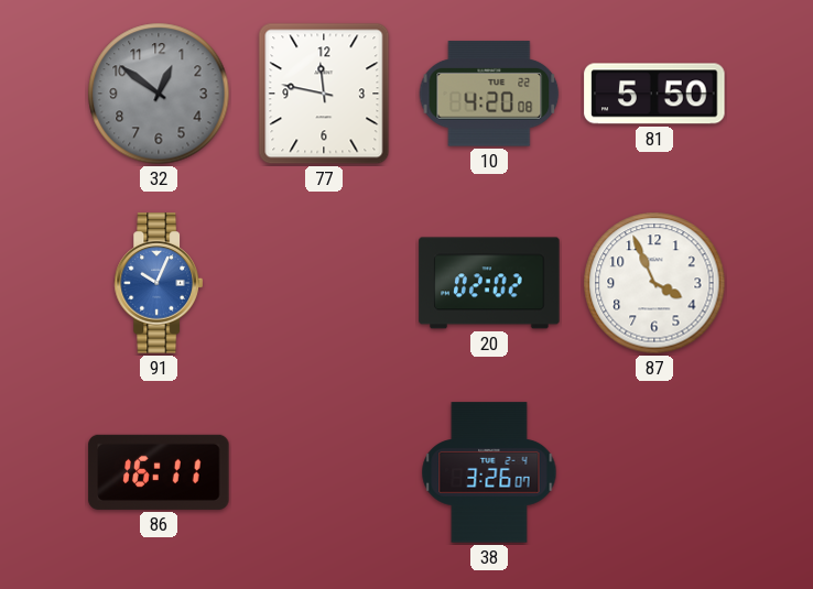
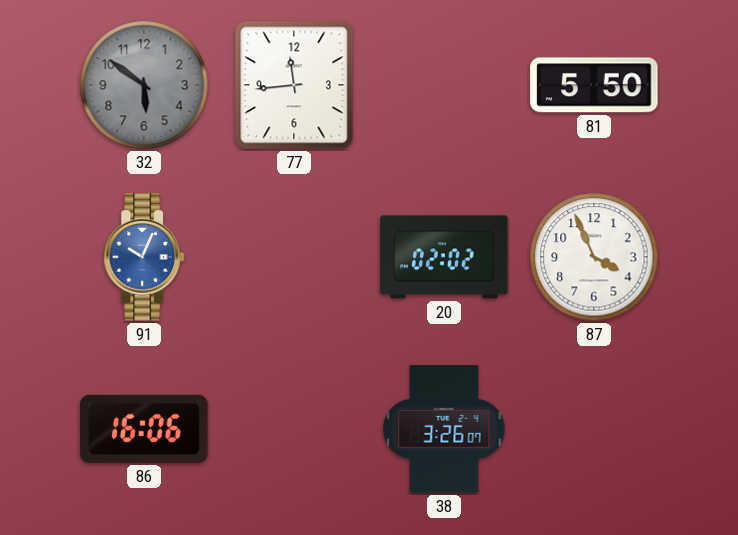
32: 12:51 -> 5:51 (144, 85)
77: 11:47 -> 11:44 (294, 85)
10: 4:20 -> none (489, 94)
86: 16:11 -> 16:06 (144, 429)
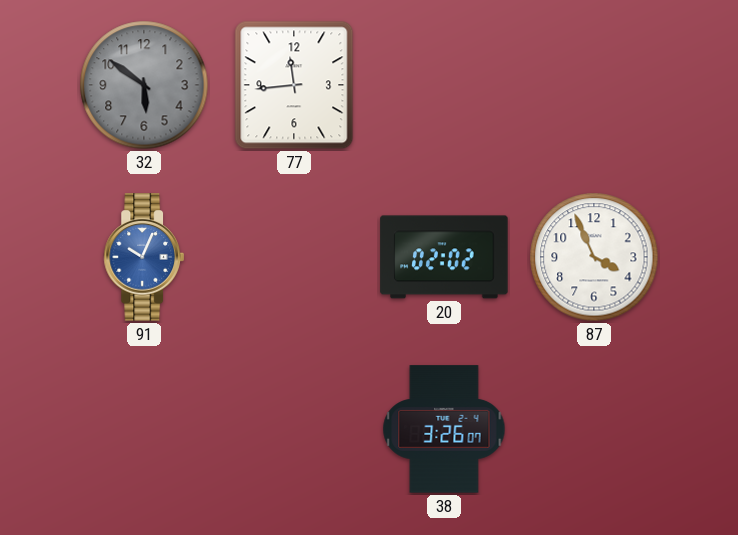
81: 5:50 -> none (594, 85)
86: 16:06 -> none (144, 429)
